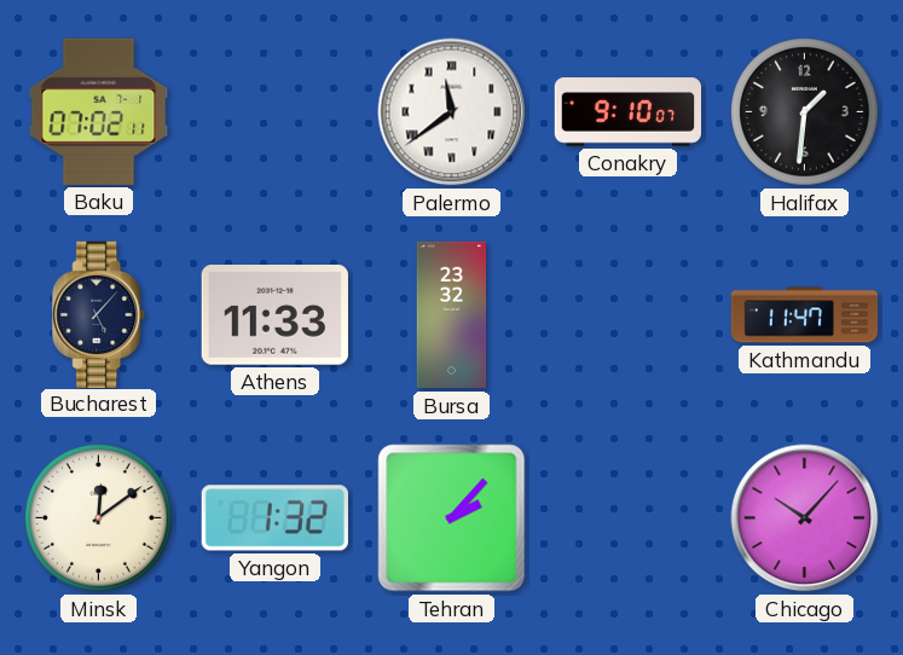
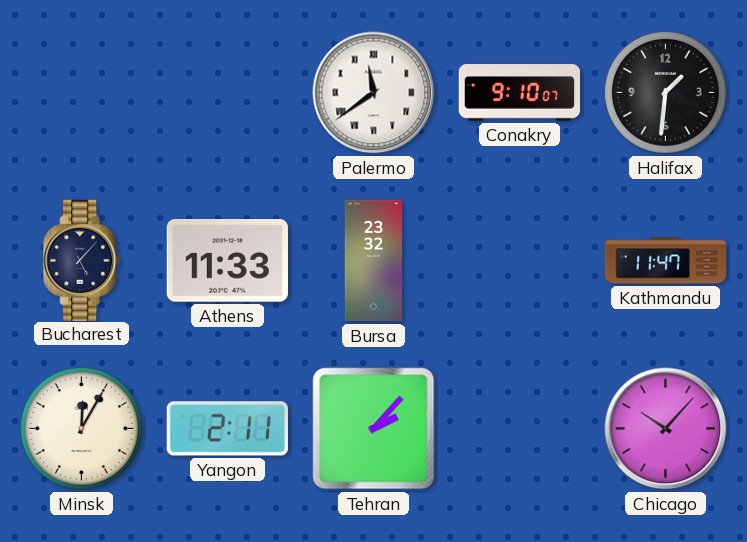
Baku: 07:02 -> none (99, 111)
Minsk: 12:09 -> 12:05 (81, 428)
Yangon: 1:32 -> 2:11 (227, 429)
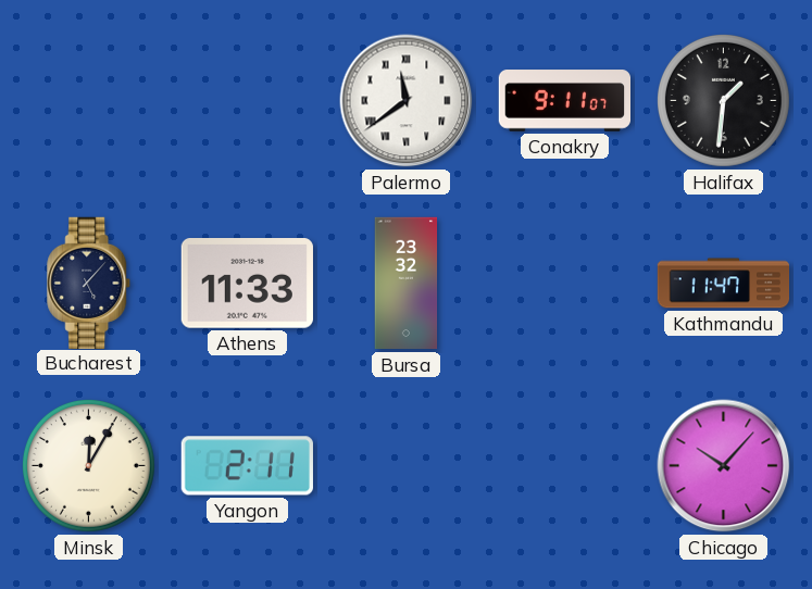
Conakry: 9:10 -> 9:11 (565, 101)
Tehran: 2:07 -> none (374, 429)
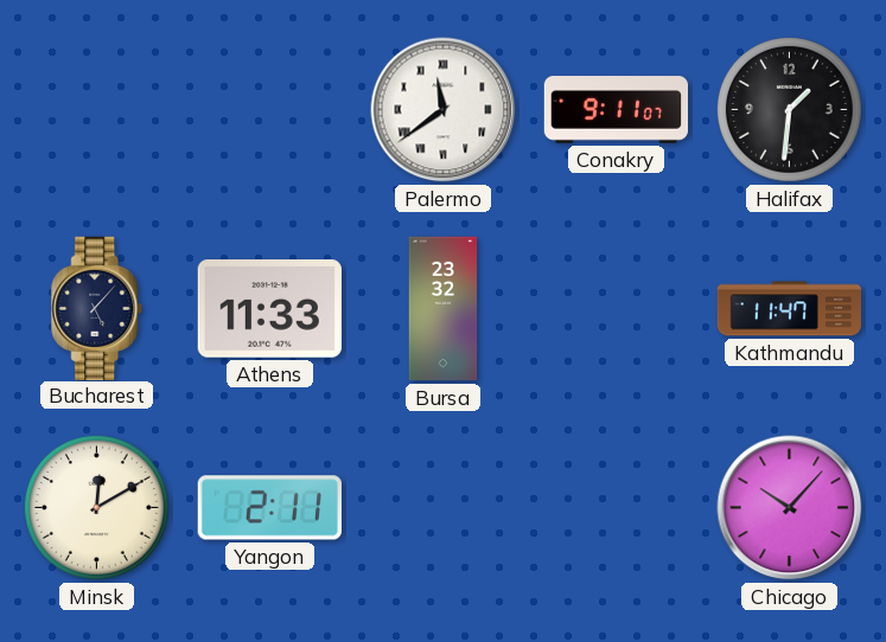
Minsk: 12:05 -> 12:10 (96, 507)
